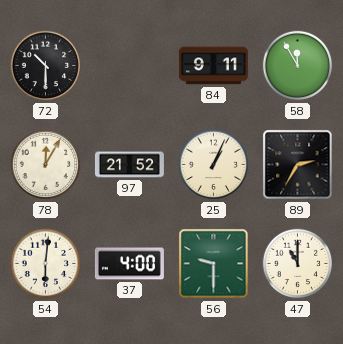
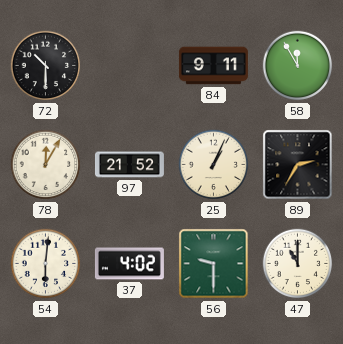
37: 4:00 -> 4:02 (129, 264)
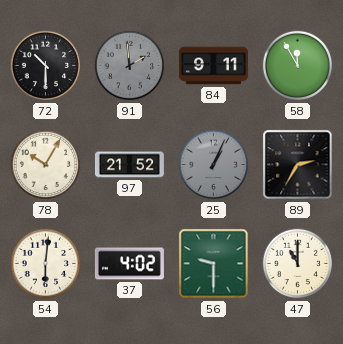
91: none -> 1:59 (130, 66)
78: 12:05 -> 10:05 (46, 165)
25 dial: cream -> grey (214, 165)
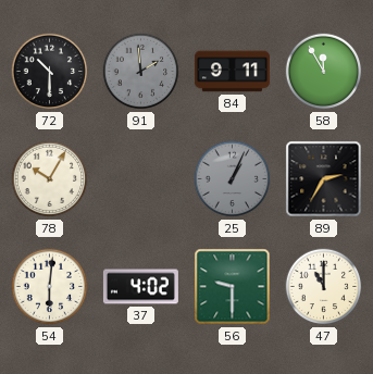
97: 21:52 -> none (129, 165)
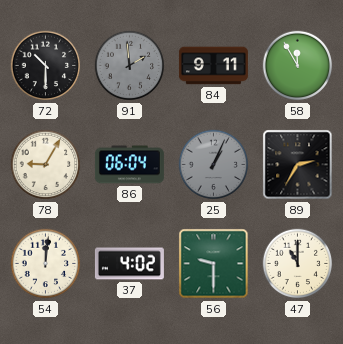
78: 10:05 -> 9:05 (46, 165)
86: none -> 06:04 (129, 165)
54: 6:01 -> 12:01 (46, 264)
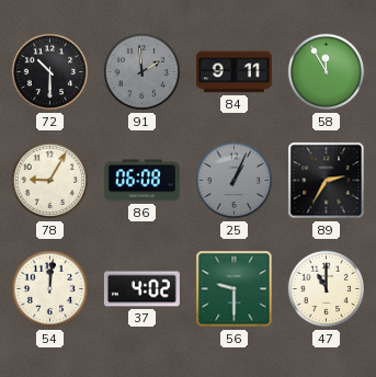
86: 06:04 -> 06:08 (141, 181)
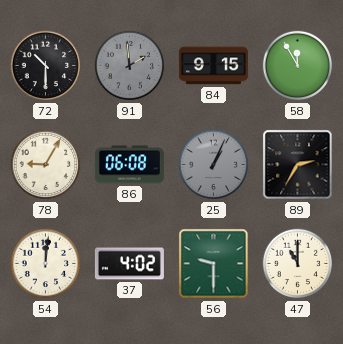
84: 9:11 -> 9:15 (213, 66)
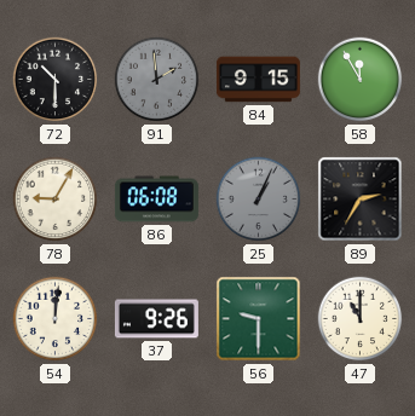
37: 4:02 -> 9:26 (156, 319)
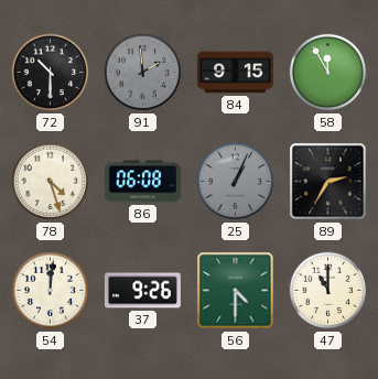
78: 9:05 -> 4:27 (51, 182)
56: 9:30 -> 4:30 (236, 291)
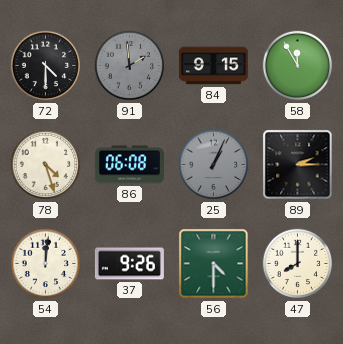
72: 10:30 -> 4:30 (46, 66)
89: 2:35 -> 2:15 (298, 165)
47: 11:00 -> 8:00 (298, 264)
